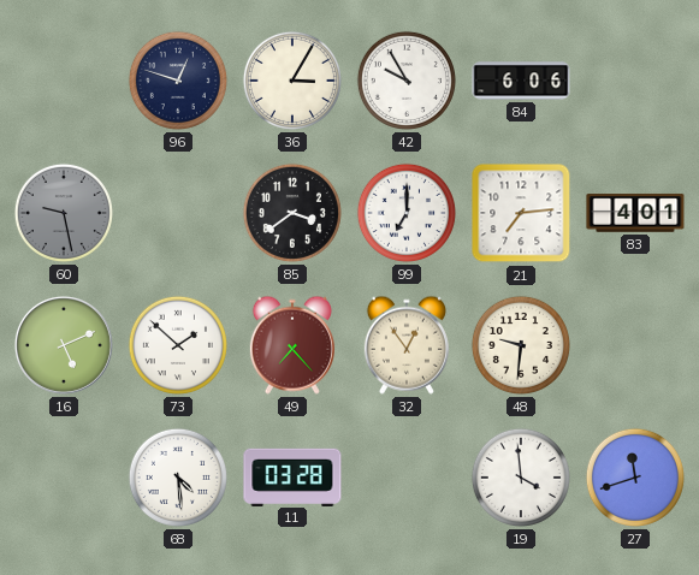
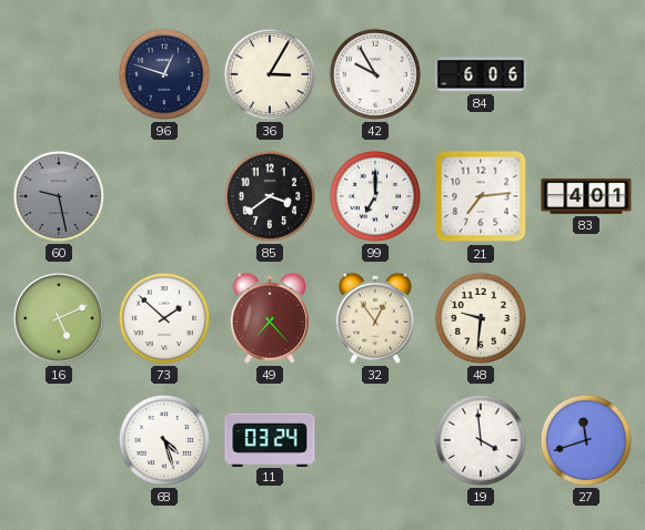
68: 4:29 -> 4:27 (164, 440)
11: 03:28 -> 03:24 (270, 439)
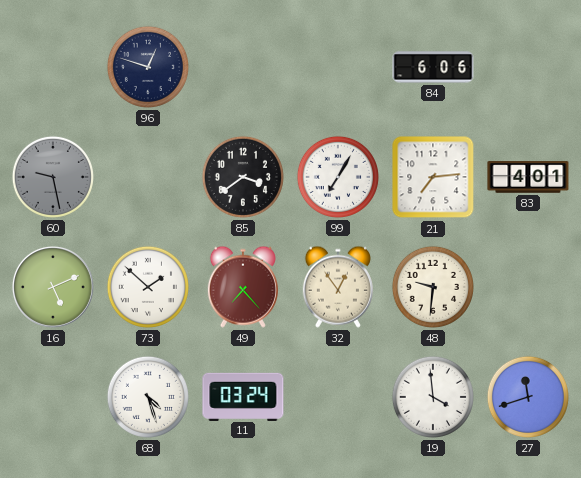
36: 3:05 -> none (270, 74)
42: 9:55 -> none (375, 74)
99: 7:00 -> 7:05 (338, 177)
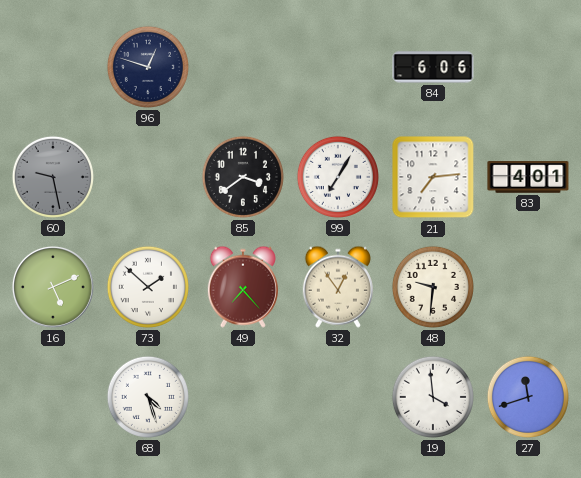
11: 03:24 -> none (243, 396)
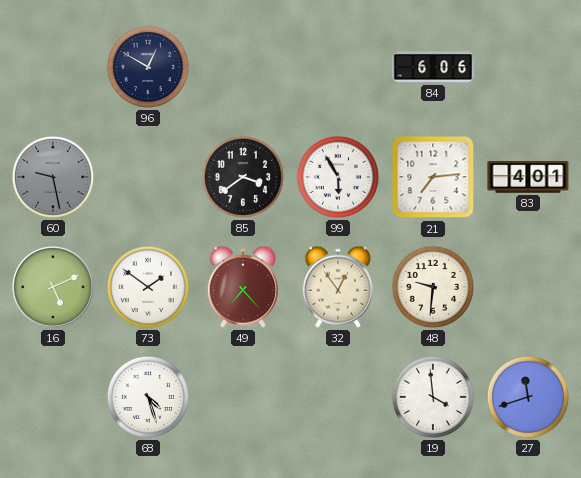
96: 12:48 -> 12:50 (148, 67)
99: 7:05 -> 5:55 (338, 177)
73: 1:52 -> 1:51 (148, 287)
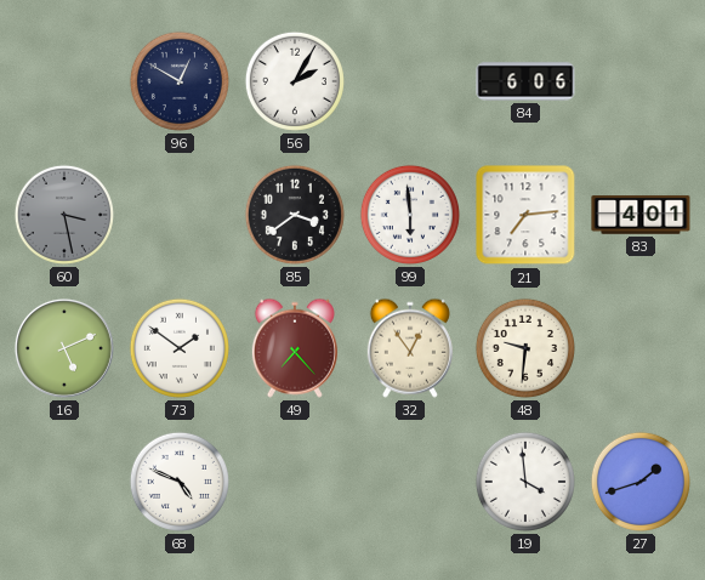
56: none -> 2:05 (295, 81)
60: 9:28 -> 3:28 (64, 215)
99: 5:55 -> 5:59 (410, 215)
68: 4:27 -> 4:49 (180, 482)
27: 11:42 -> 1:42 (641, 482)
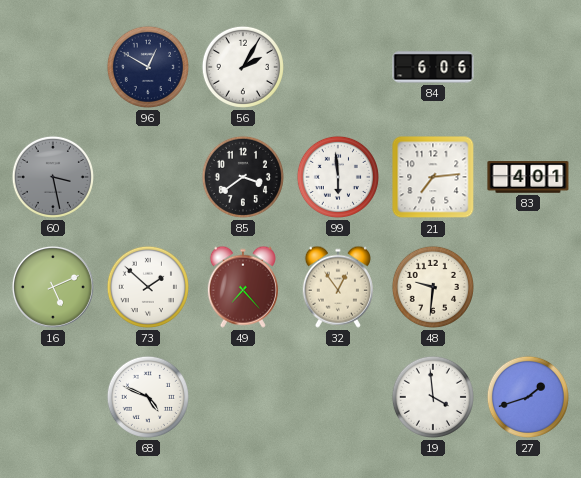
73: 1:51 -> 1:52 (148, 287)
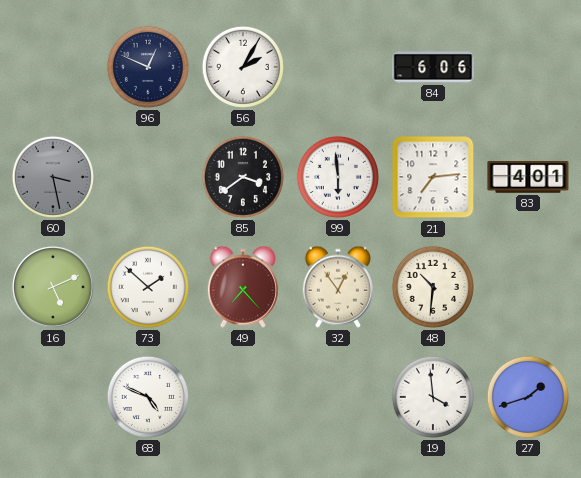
96: 12:50 -> 12:49 (148, 67)
48: 9:31 -> 10:31 (433, 287)
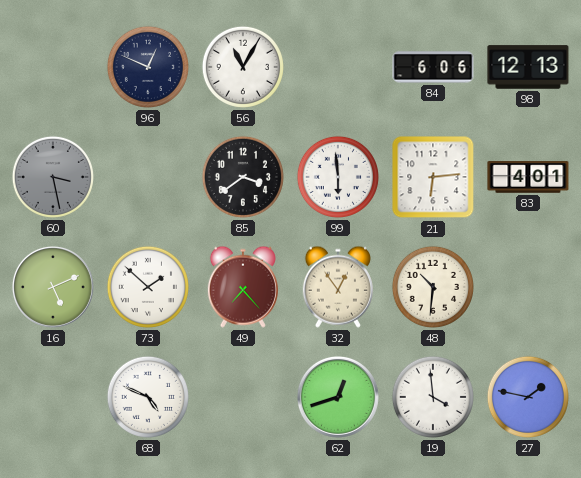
56: 2:05 -> 11:05 (243, 67)
98: none -> 12:13 (528, 67)
21: 7:14 -> 6:14 (433, 177)
62: none -> 12:42 (338, 397)
27: 1:42 -> 1:47 (528, 397)
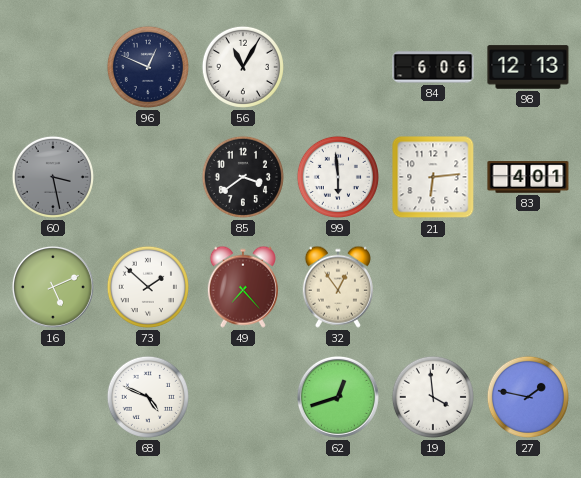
48: 10:31 -> none (433, 287)
